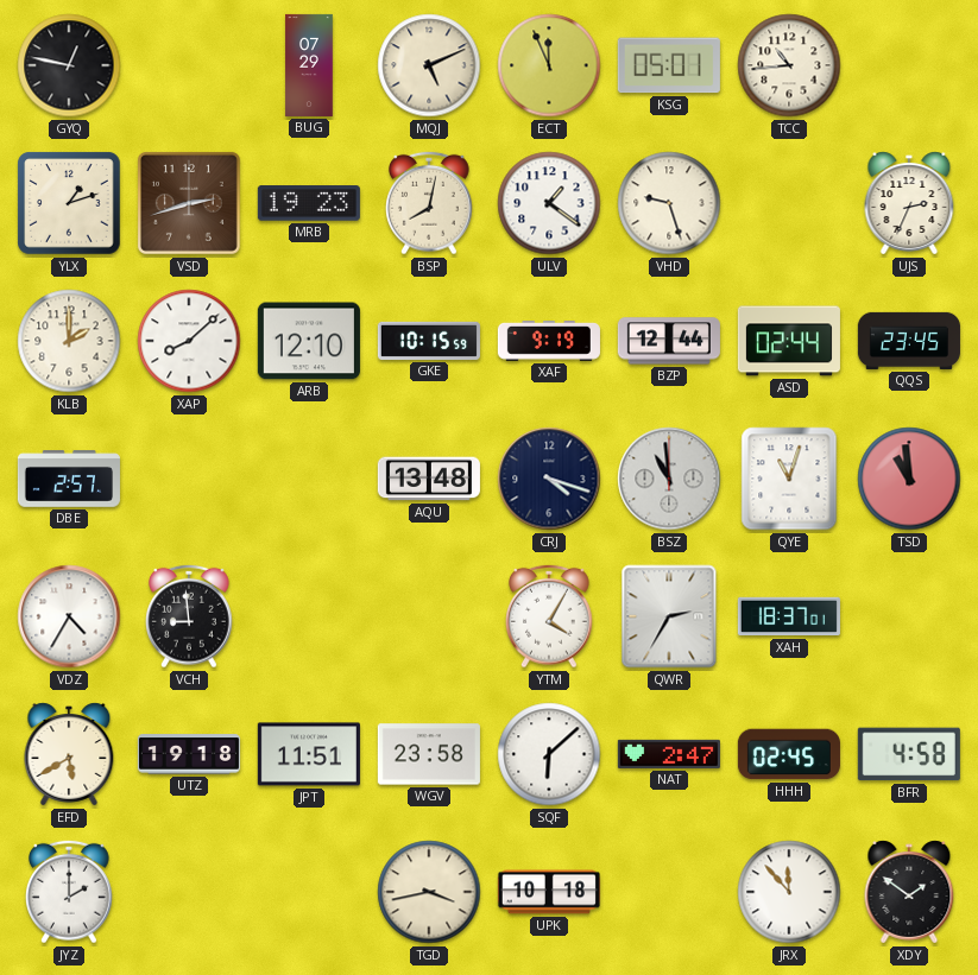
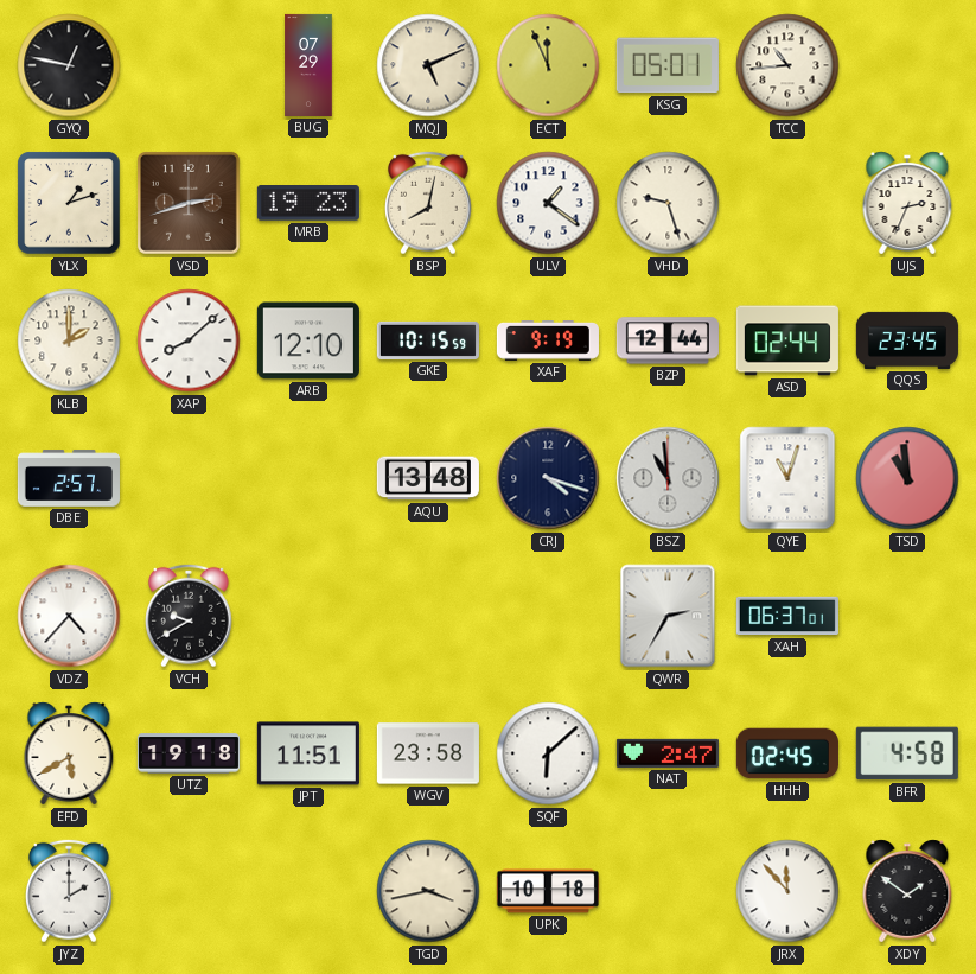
VDZ: 4:35 -> 4:37 (69, 616)
VCH: 8:59 -> 9:40 (190, 616)
YTM: 4:05 -> none (550, 616)
XAH: 18:37 -> 06:37 (787, 616)
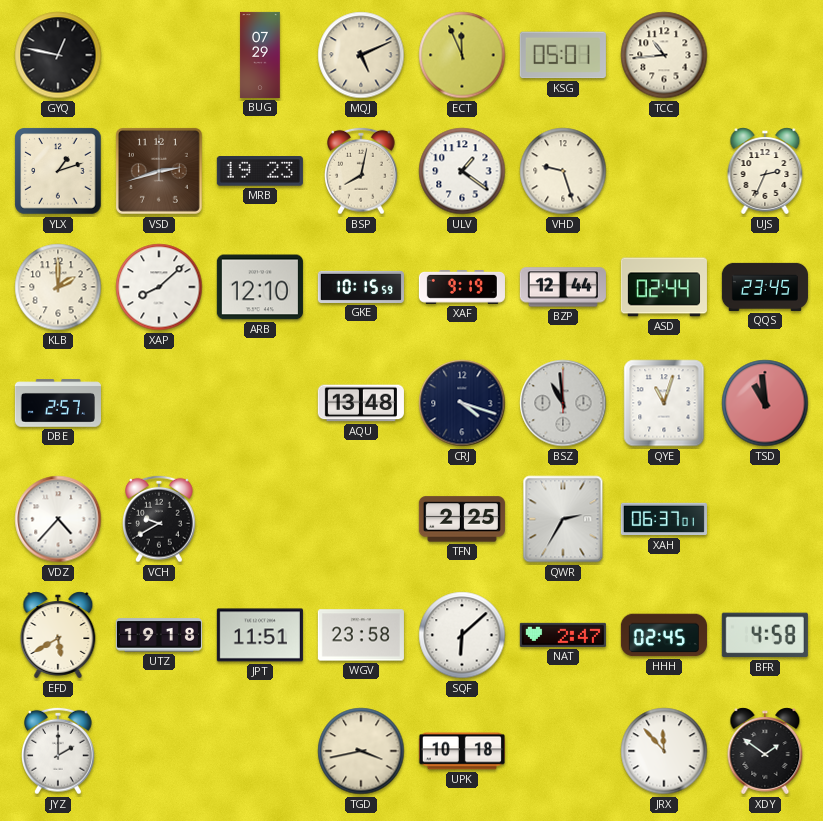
TFN: none -> 2:25 (462, 519)
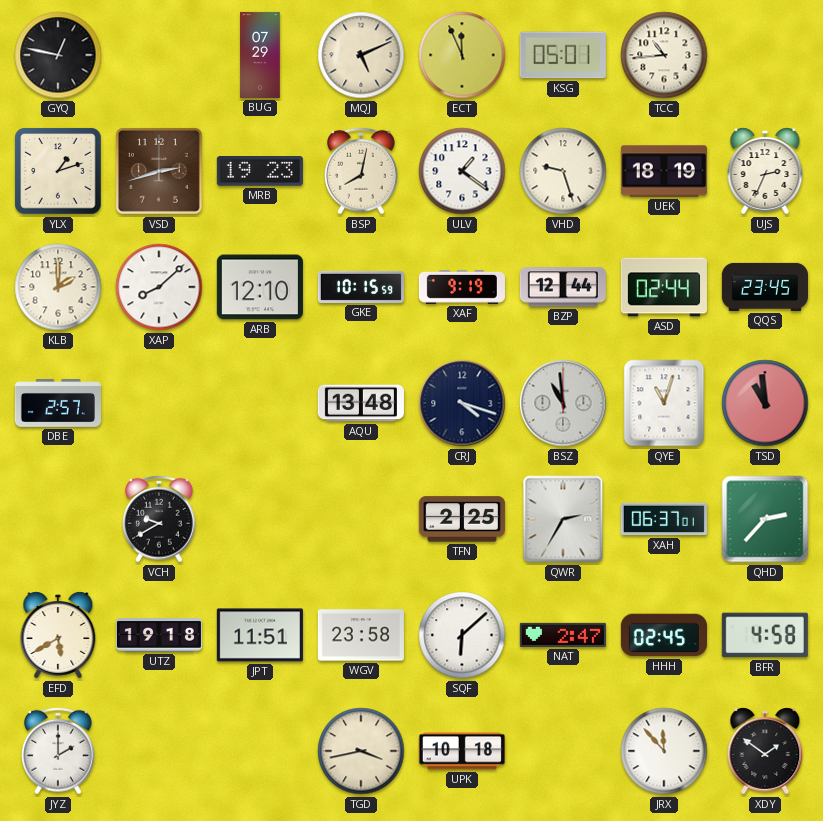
UEK: none -> 18:19 (664, 171)
VDZ: 4:37 -> none (58, 519)
QHD: none -> 2:37 (765, 519)
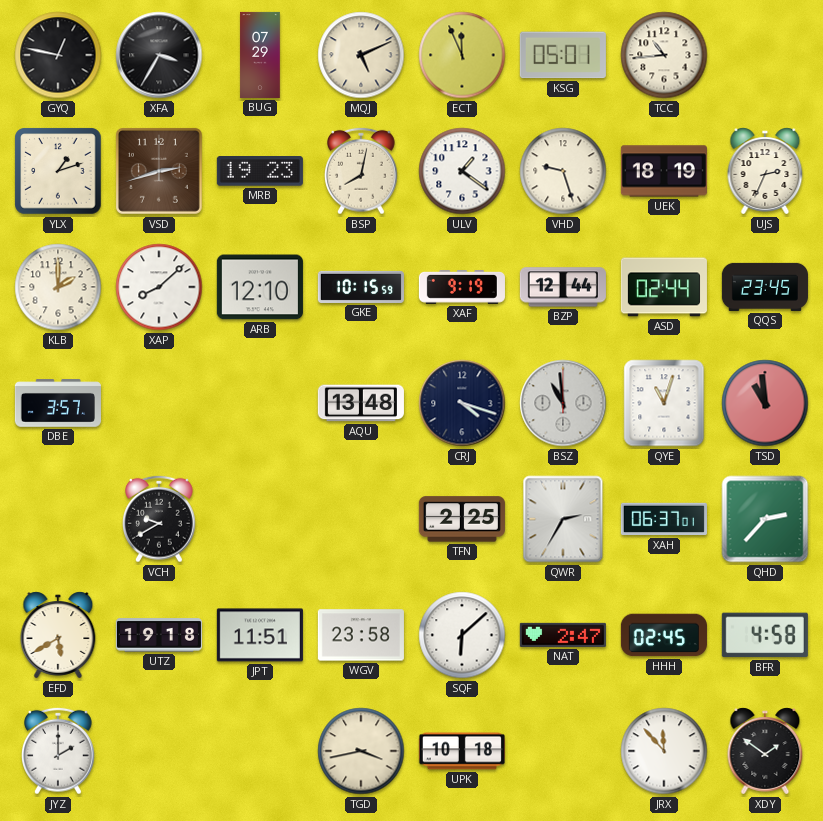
XFA: none -> 3:35 (159, 55)
DBE: 2:57 -> 3:57 (58, 403)
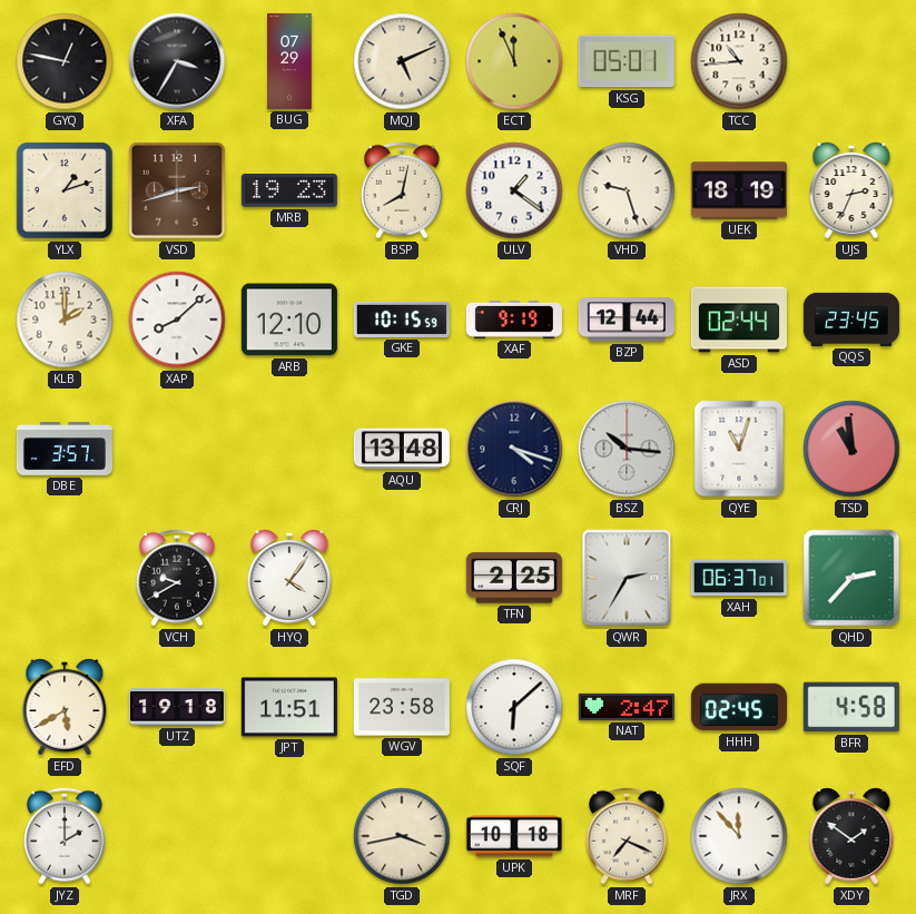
BSZ: 10:59 -> 10:16 (627, 449)
HYQ: none -> 4:06 (289, 578)
MRF: none -> 7:19 (628, 836)
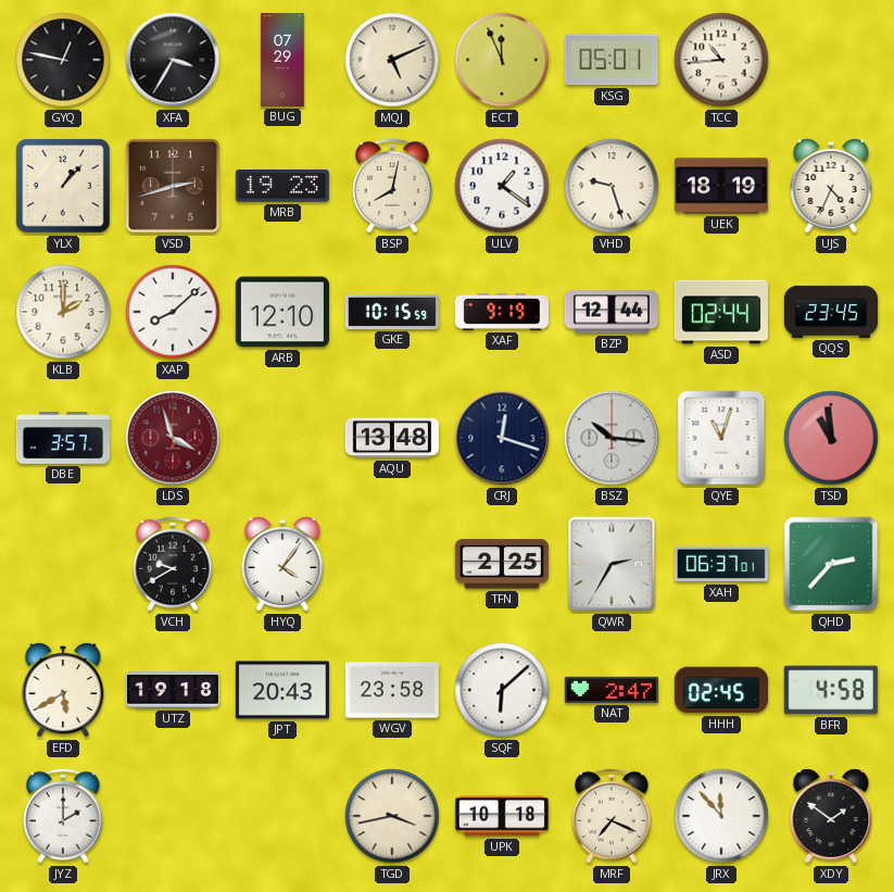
YLX: 1:12 -> 1:07 (63, 186)
UJS: 2:34 -> 4:34 (831, 186)
LDS: none -> 3:57 (173, 438)
CRJ: 4:18 -> 12:18 (502, 438)
JPT: 11:51 -> 20:43 (282, 690)
